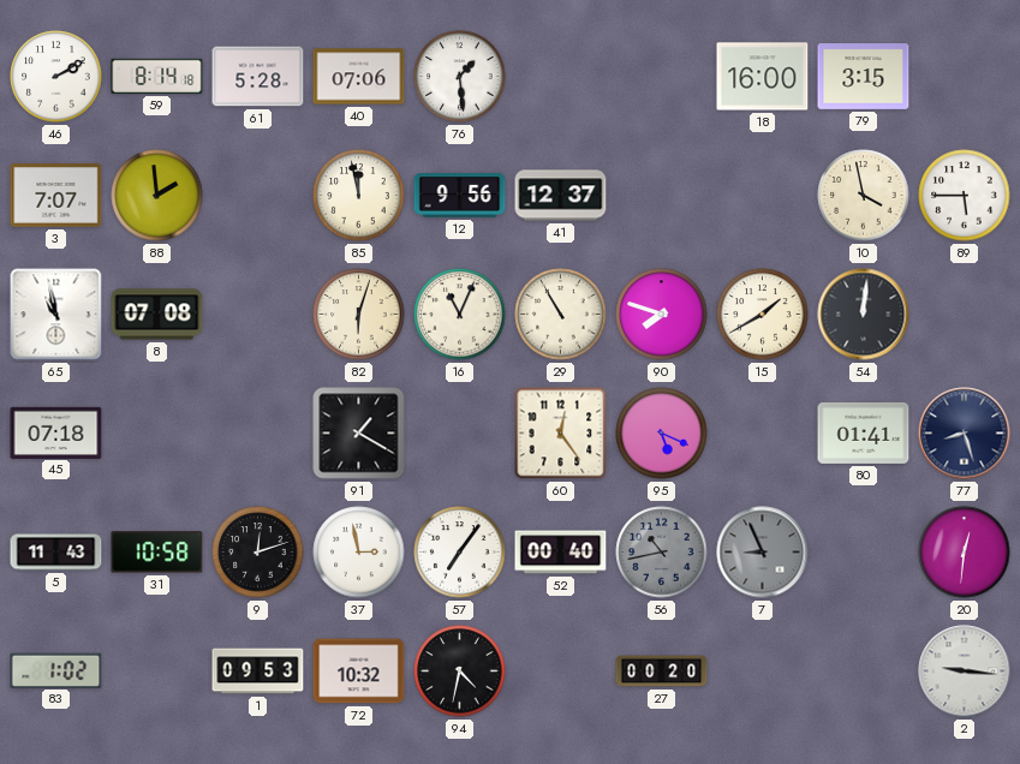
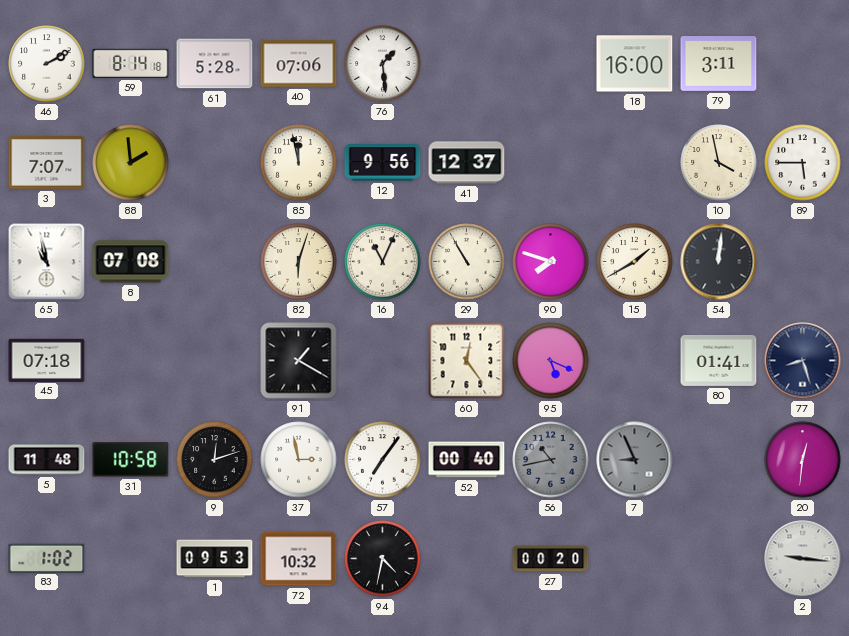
79: 3:15 -> 3:11 (719, 64)
5: 11:43 -> 11:48 (47, 460)
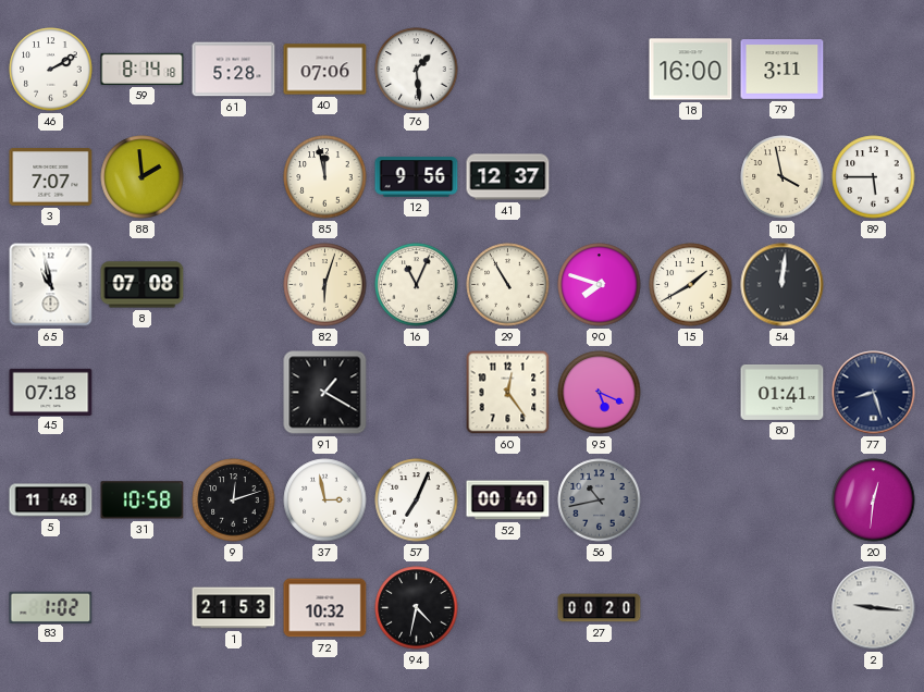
57: 7:06 -> 7:04 (417, 501)
7: 8:56 -> none (635, 460)
1: 09:53 -> 21:53 (234, 608)
